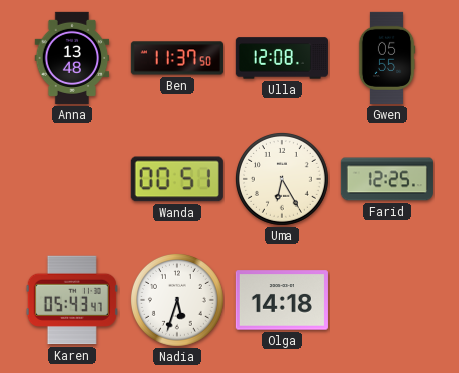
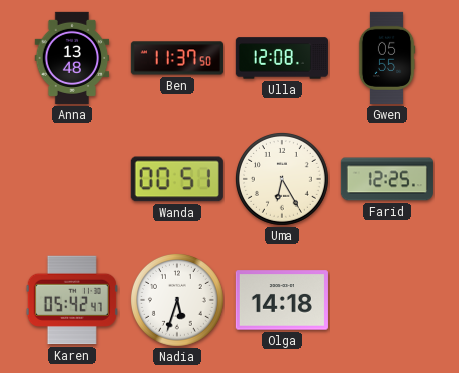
Karen: 05:43 -> 05:42 (72, 300)
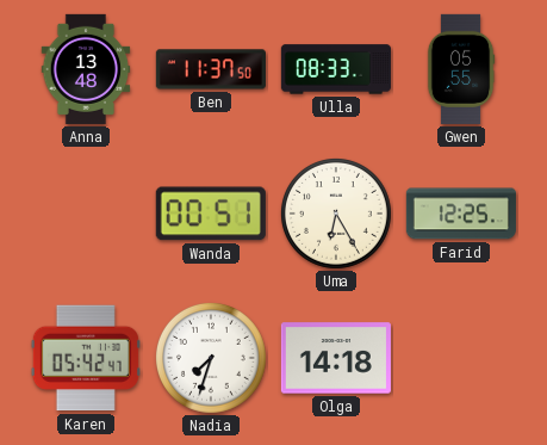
Ulla: 12:08 -> 08:33 (336, 69)
Nadia: 5:33 -> 7:33 (211, 358)
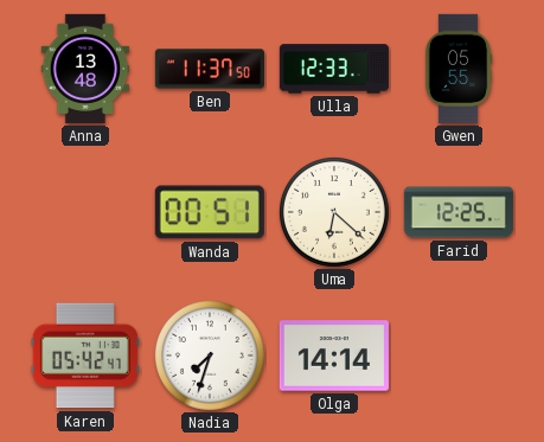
Ulla: 08:33 -> 12:33 (334, 69)
Uma: 6:25 -> 6:22 (334, 212)
Olga: 14:18 -> 14:14 (334, 355)
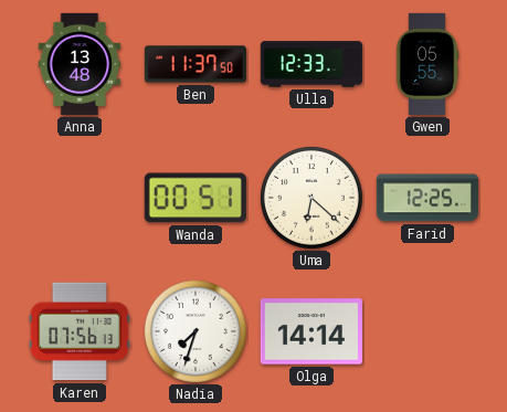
Karen: 05:42 -> 07:56 (80, 331)
